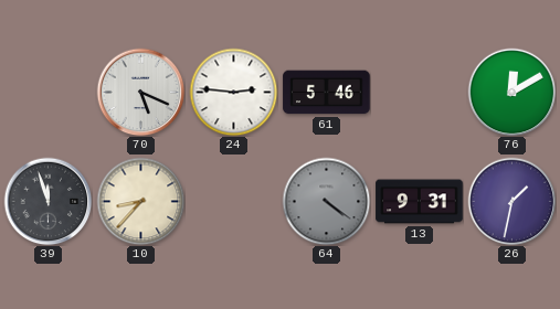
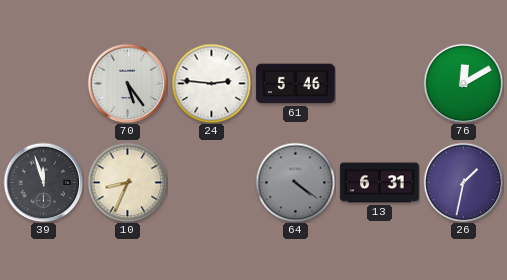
70: 5:19 -> 5:24 (127, 83)
10: 8:37 -> 8:34 (127, 182)
13: 9:31 -> 6:31 (380, 183)
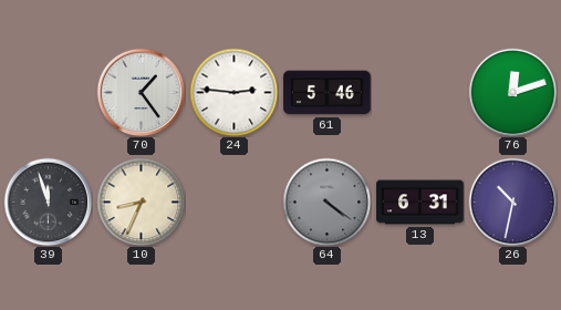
70: 5:24 -> 1:24 (141, 92)
76: 12:10 -> 12:12 (512, 92)
26: 1:32 -> 10:32 (512, 201)
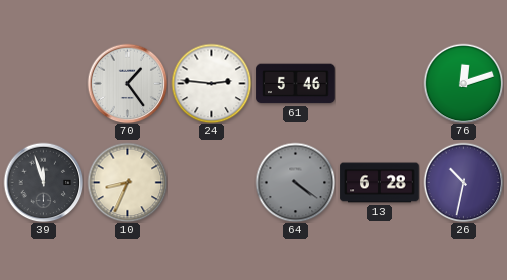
13: 6:31 -> 6:28 (380, 183)
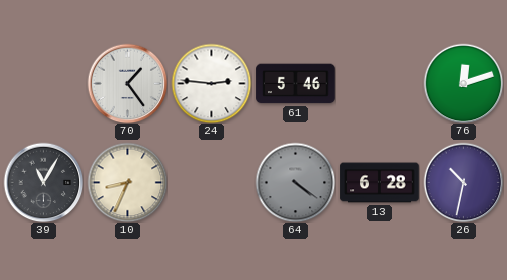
39: 11:57 -> 11:05 (43, 182)
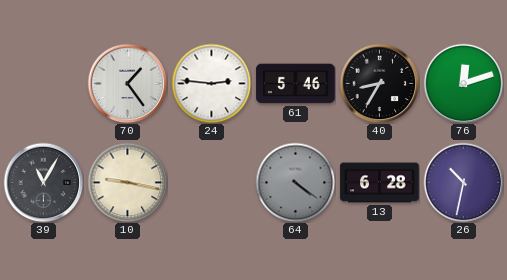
40: none -> 8:35 (379, 83)
10: 8:34 -> 9:17 (127, 182)
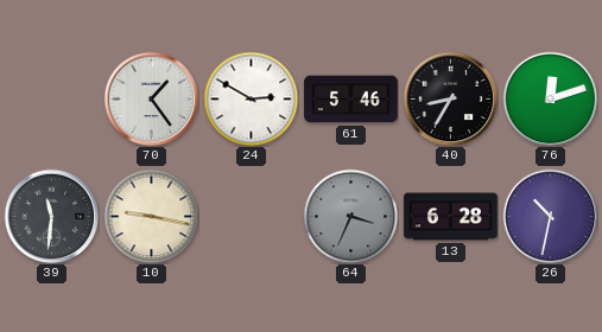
24: 2:46 -> 2:50 (251, 98)
39: 11:05 -> 11:31 (51, 216)
64: 4:21 -> 3:34 (350, 216)
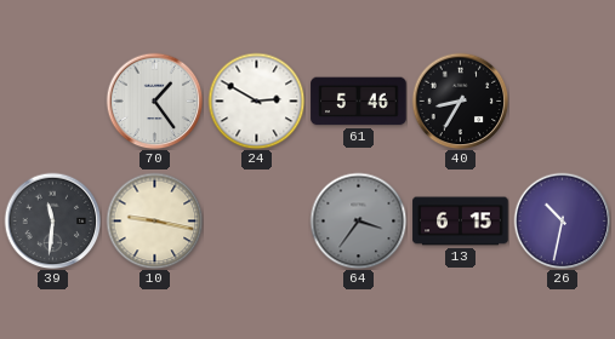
76: 12:12 -> none (550, 98)
64: 3:34 -> 3:36 (358, 220)
13: 6:28 -> 6:15 (461, 222)
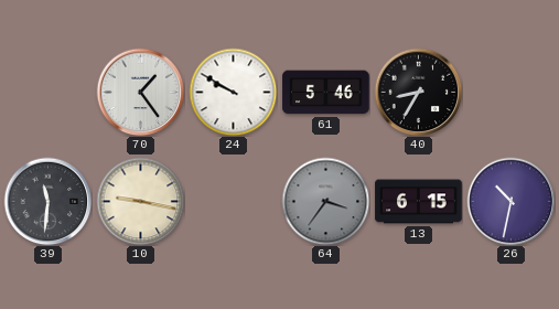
24: 2:50 -> 9:50 (233, 92)
